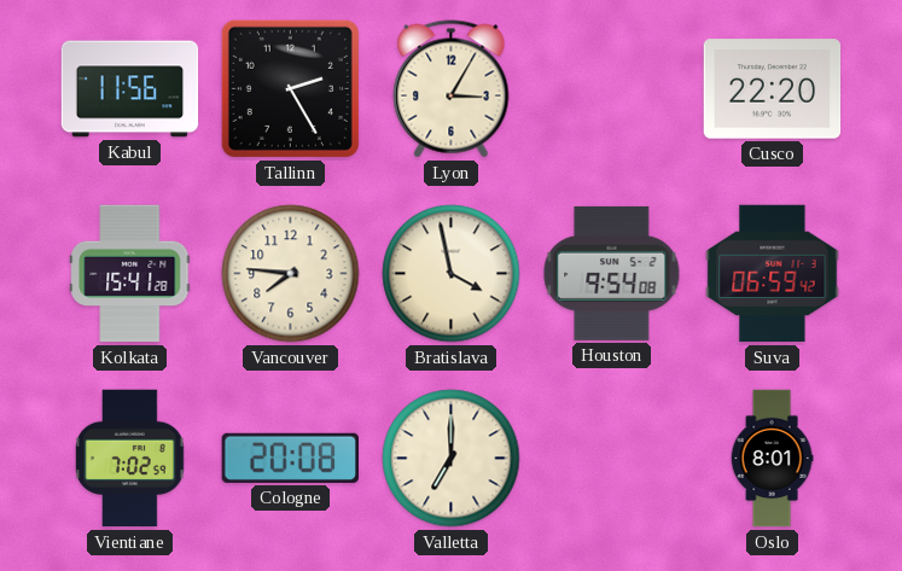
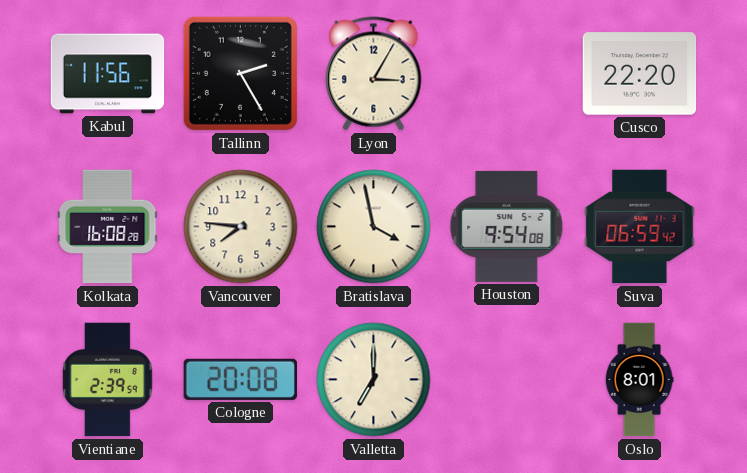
Kolkata: 15:41 -> 16:08 (108, 227)
Vientiane: 7:02 -> 2:39 (108, 380)
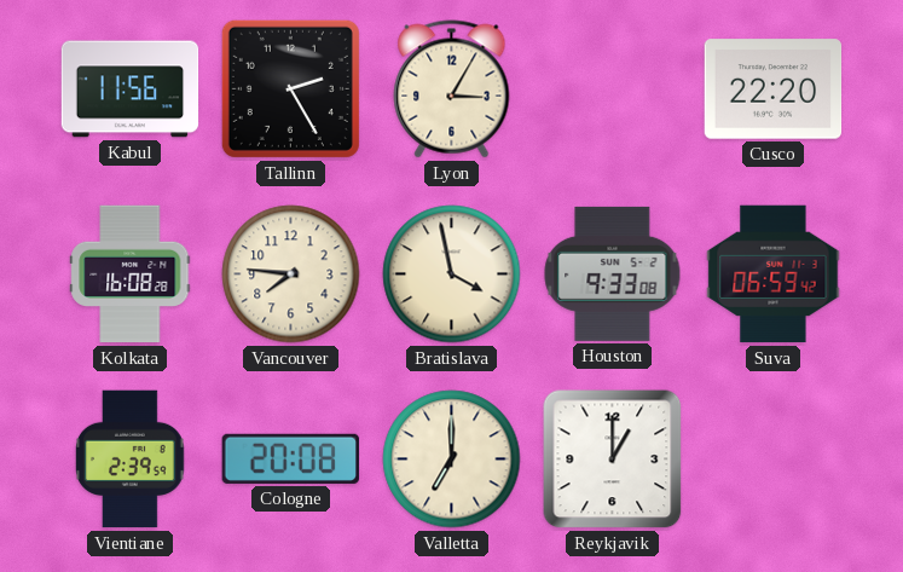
Houston: 9:54 -> 9:33 (613, 273)
Reykjavik: none -> 1:00 (613, 460)
Oslo: 8:01 -> none (639, 380)
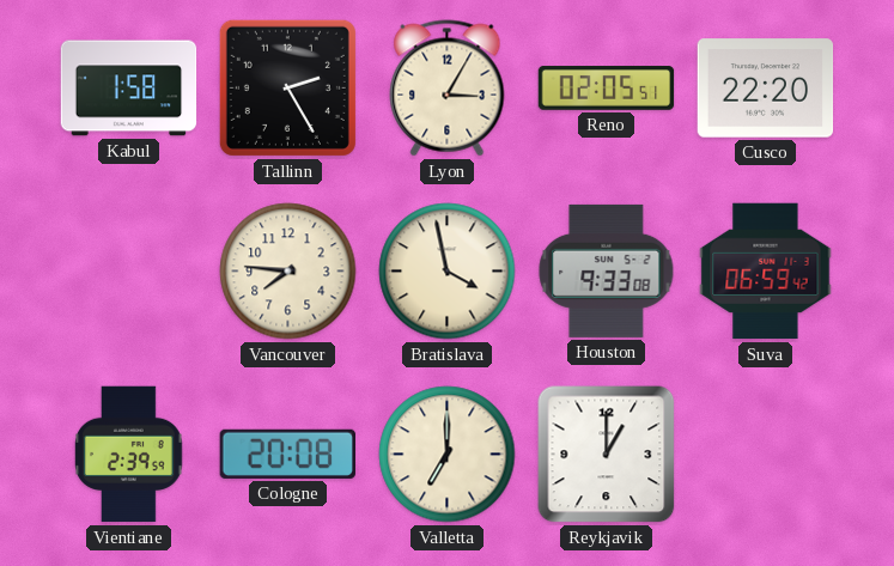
Kabul: 11:56 -> 1:58 (129, 89)
Reno: none -> 02:05 (607, 89)
Kolkata: 16:08 -> none (131, 275)
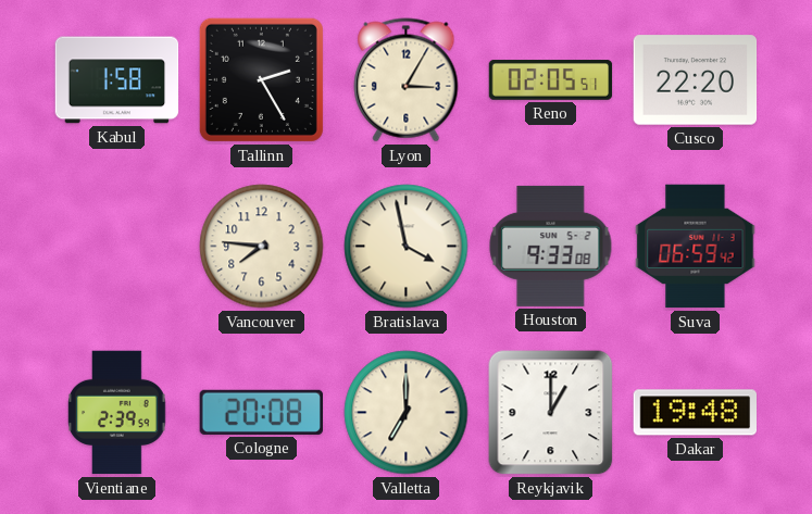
Dakar: none -> 19:48 (695, 413)
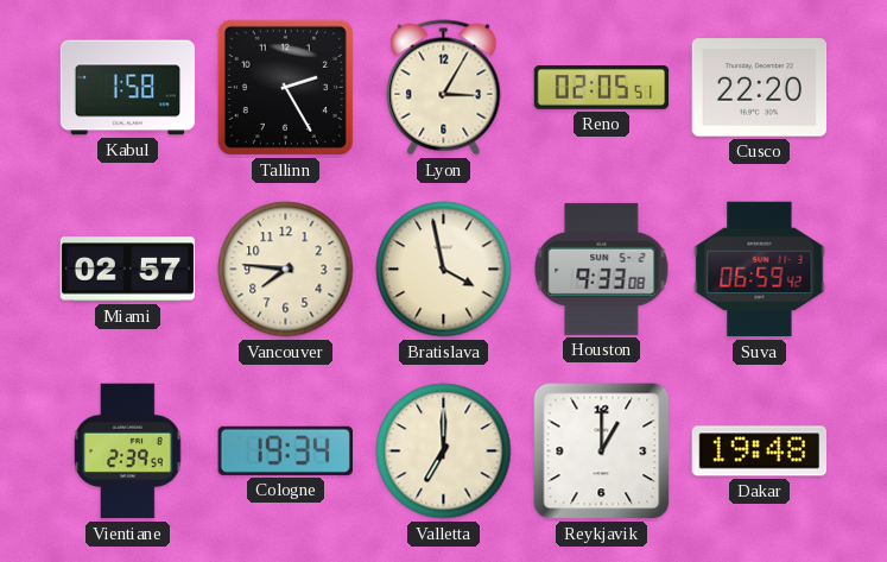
Miami: none -> 02:57 (128, 270)
Cologne: 20:08 -> 19:34 (285, 450)
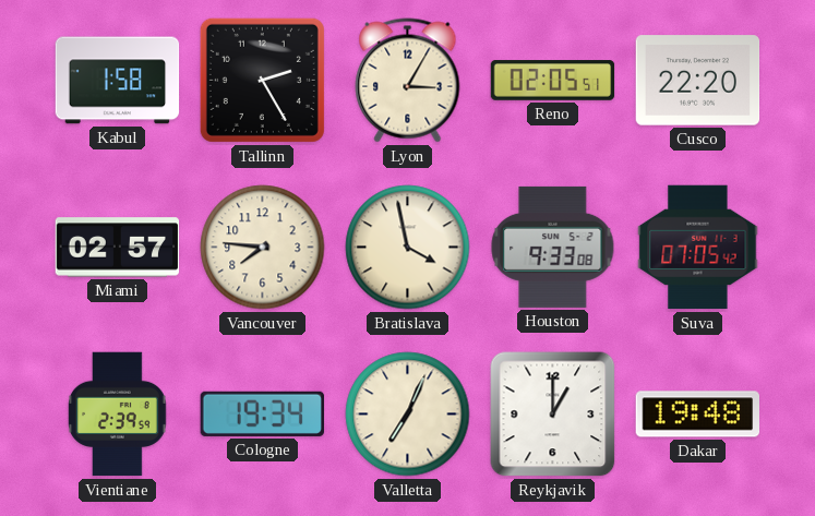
Suva: 06:59 -> 07:05 (698, 248)
Valletta: 7:00 -> 7:04 (408, 415)
